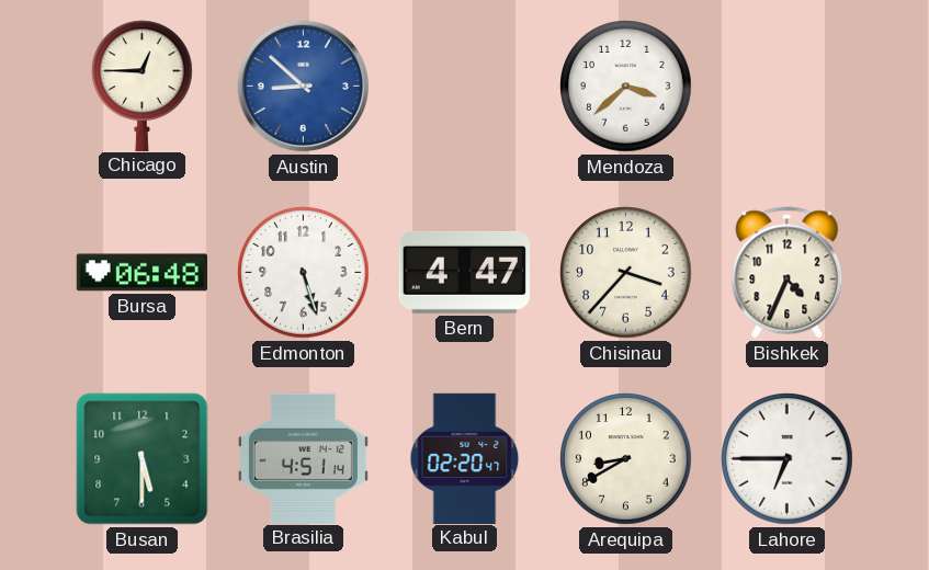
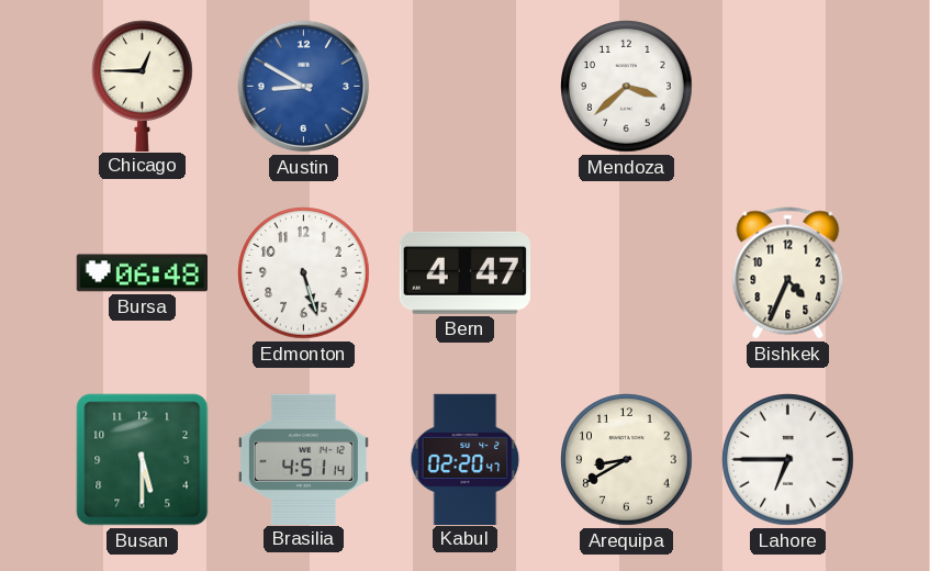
Austin: 8:52 -> 8:50 (304, 87)
Chisinau: 3:37 -> none (626, 273)
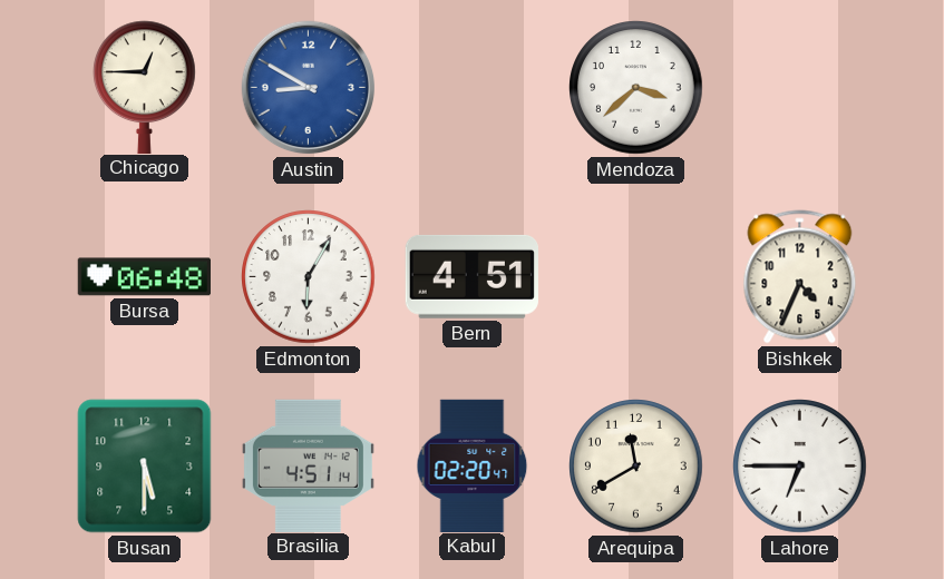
Edmonton: 5:27 -> 6:05 (309, 277)
Bern: 4:47 -> 4:51 (471, 276)
Arequipa: 8:40 -> 11:40 (636, 467)
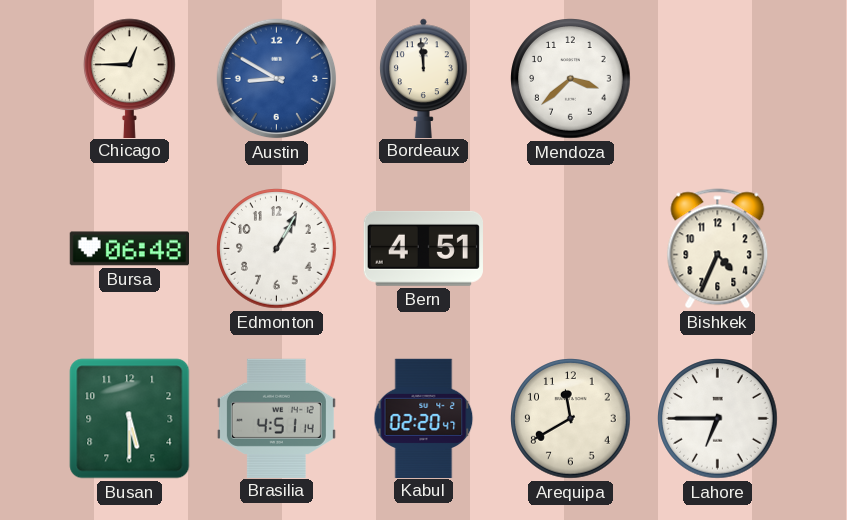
Bordeaux: none -> 11:59 (424, 78)
Edmonton: 6:05 -> 1:05 (277, 249)
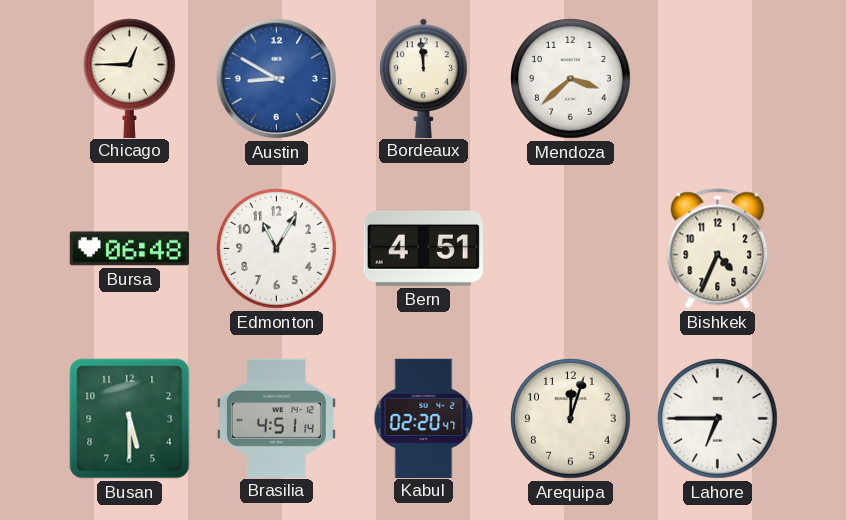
Edmonton: 1:05 -> 11:05 (277, 249)
Arequipa: 11:40 -> 12:03 (571, 419)
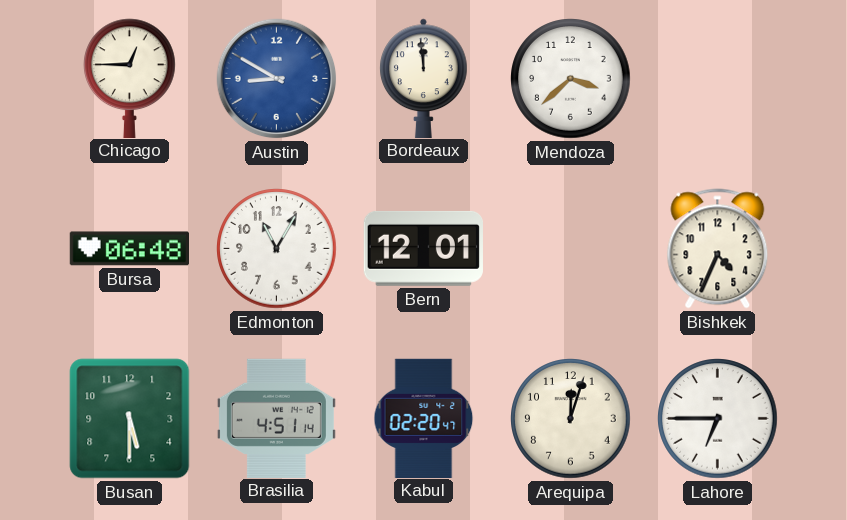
Bern: 4:51 -> 12:01 (423, 248)
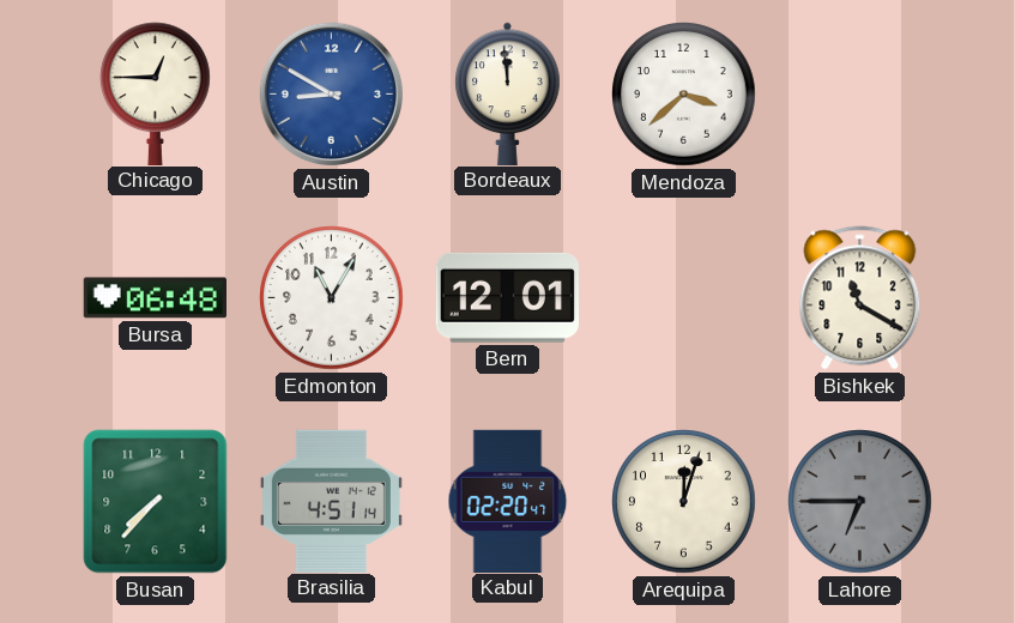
Bishkek: 4:34 -> 11:20 (860, 298)
Busan: 5:30 -> 7:37 (156, 502)
Lahore dial: white -> grey (860, 502)
